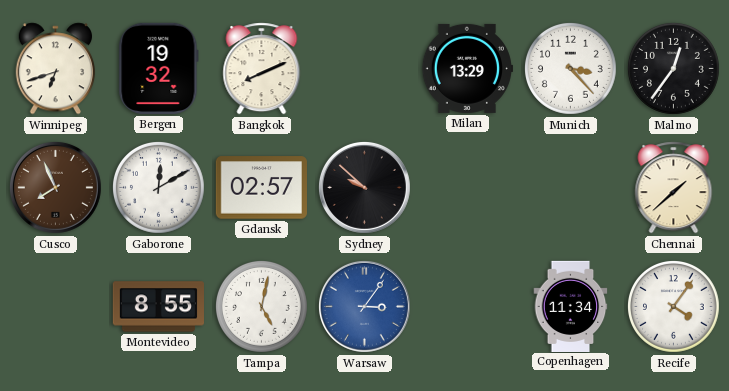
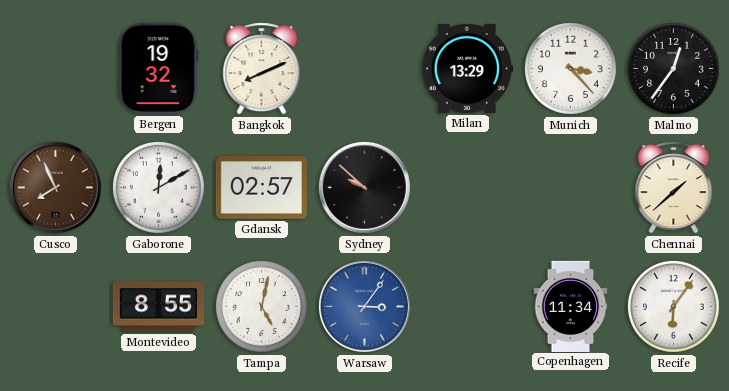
Winnipeg: 6:42 -> none (55, 69)
Recife: 4:06 -> 6:06 (673, 307)
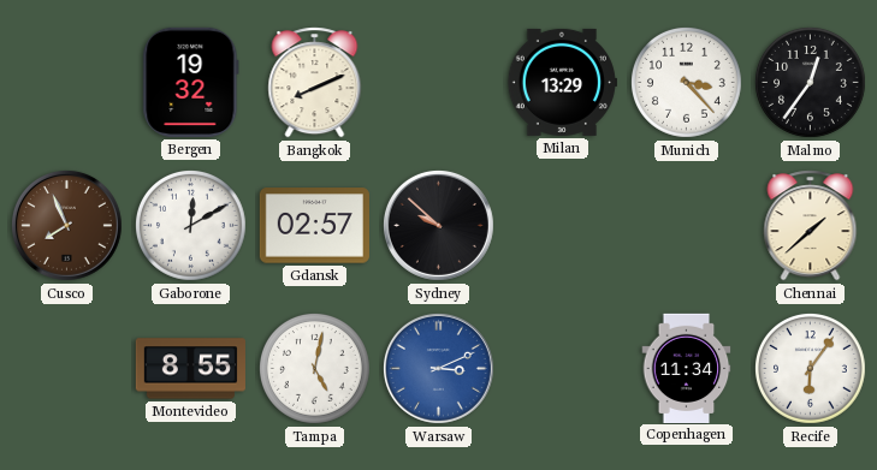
Warsaw: 3:06 -> 3:11 (438, 368)
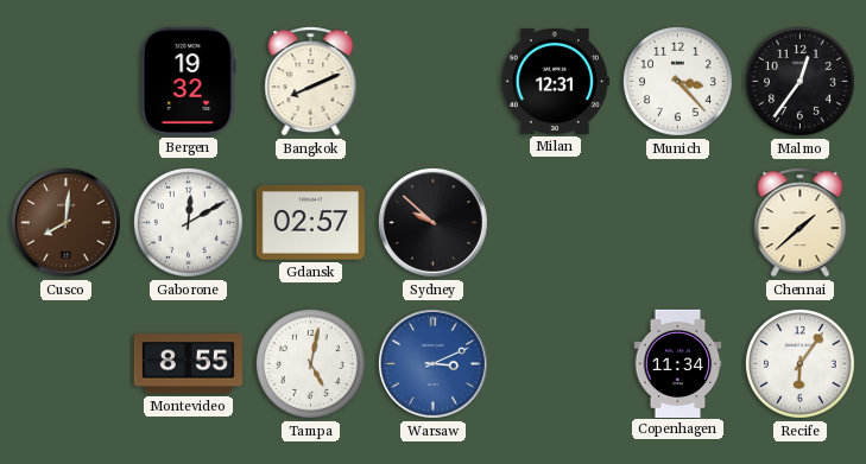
Milan: 13:29 -> 12:31 (555, 81)
Cusco: 7:56 -> 8:01 (65, 222)
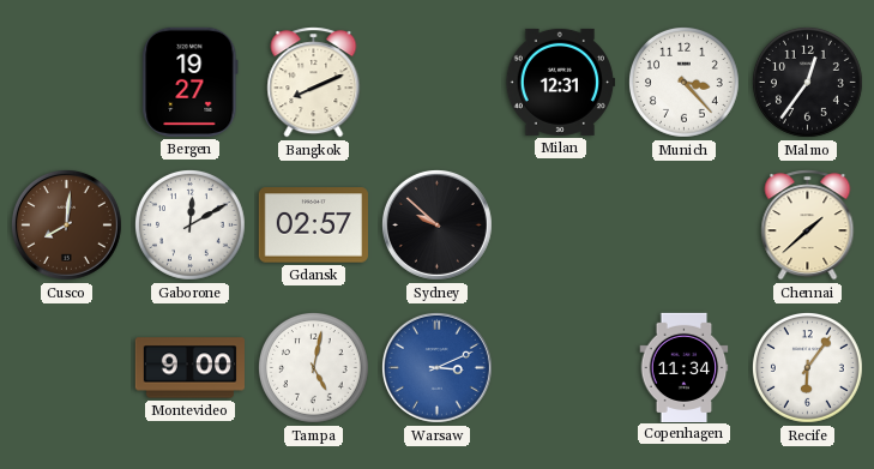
Bergen: 19:32 -> 19:27 (191, 82)
Montevideo: 8:55 -> 9:00 (189, 368)
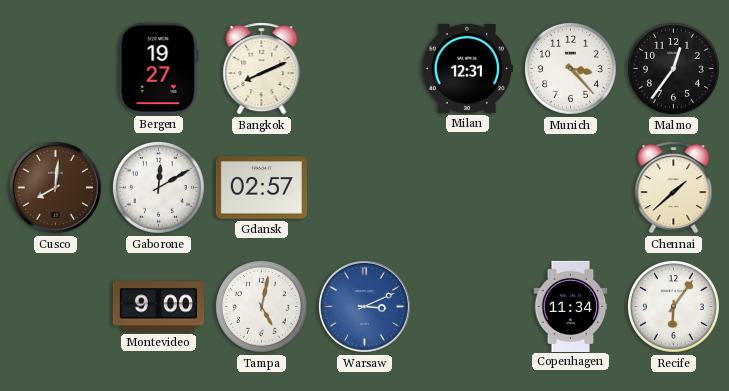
Sydney: 9:52 -> none (436, 224)
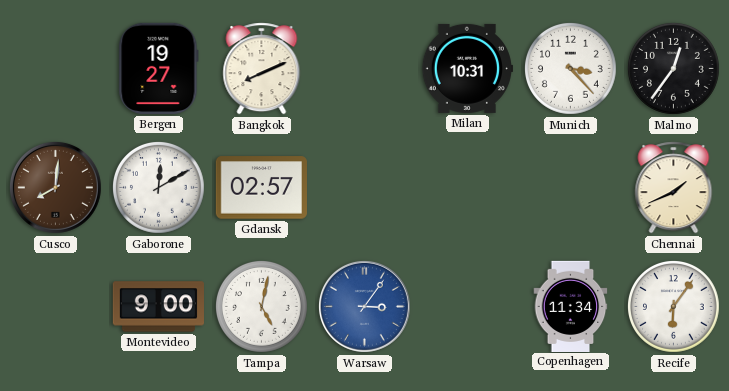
Milan: 12:31 -> 10:31 (467, 68)
Chennai: 1:38 -> 1:41 (674, 188)
Warsaw: 3:11 -> 3:06 (364, 306)
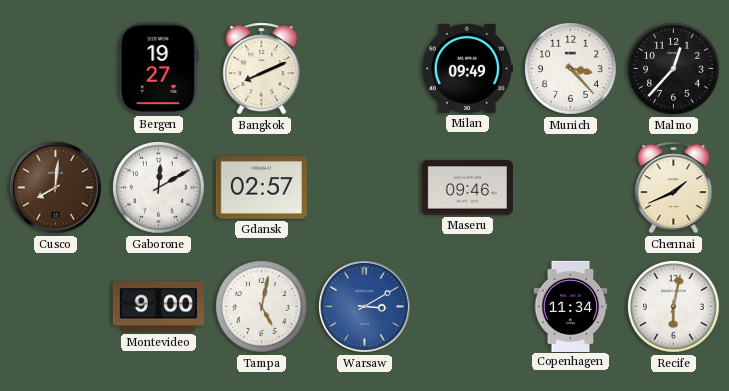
Milan: 10:31 -> 09:49 (467, 68)
Malmo: 12:36 -> 12:37 (673, 69)
Maseru: none -> 09:46 (467, 188)
Warsaw: 3:06 -> 3:10 (364, 306)
Recife: 6:06 -> 6:02 (673, 307)
